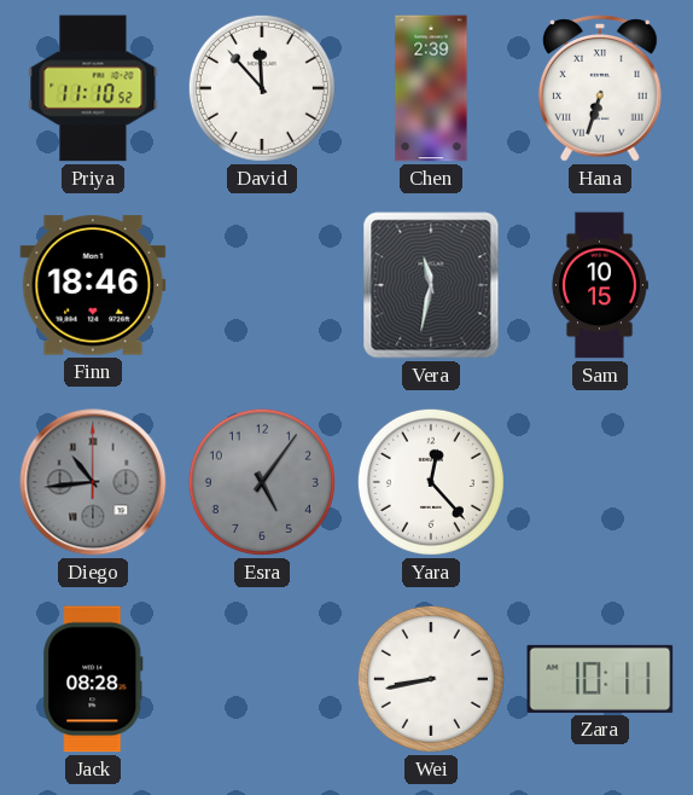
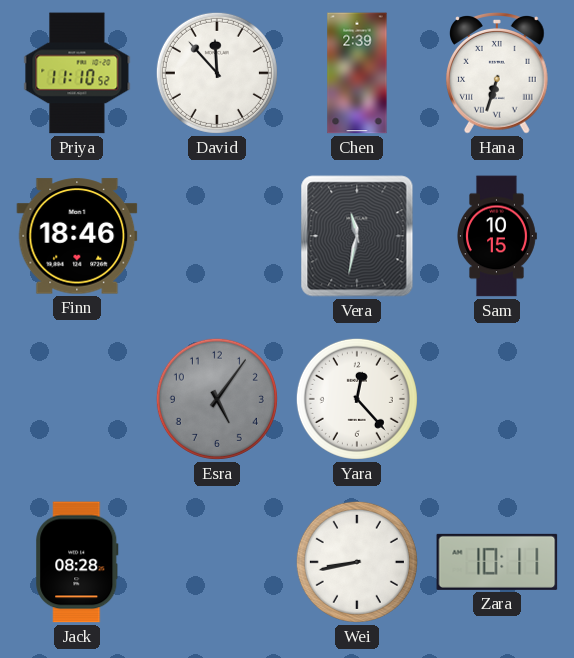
Diego: 10:44 -> none (93, 482)
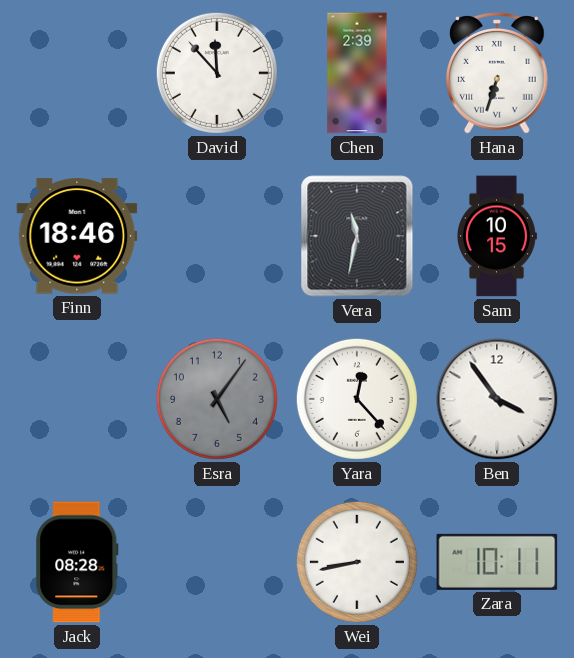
Priya: 11:10 -> none (77, 73)
Ben: none -> 3:54 (497, 399)
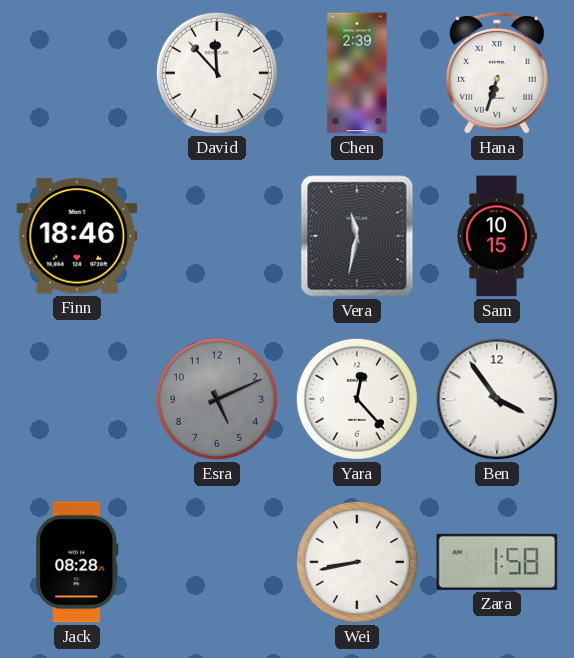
Esra: 5:06 -> 5:11 (217, 399)
Zara: 10:11 -> 1:58 (497, 562)
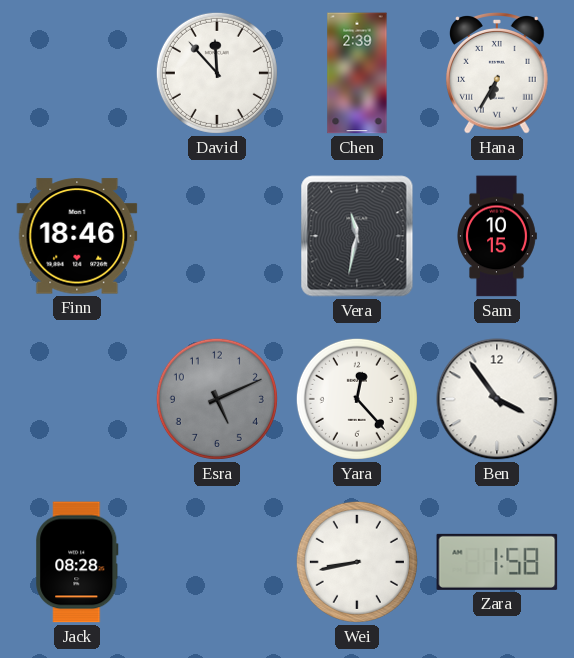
Hana: 6:33 -> 6:35 (498, 73)
